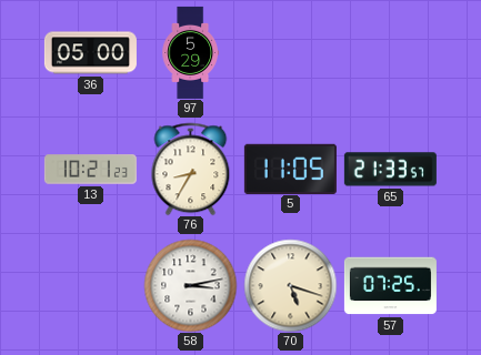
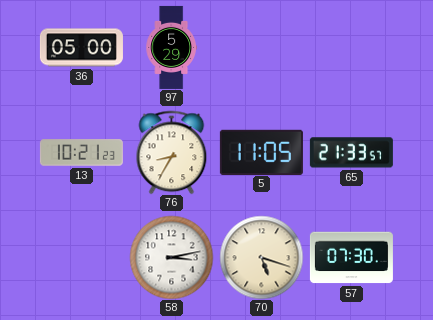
57: 07:25 -> 07:30 (351, 258)
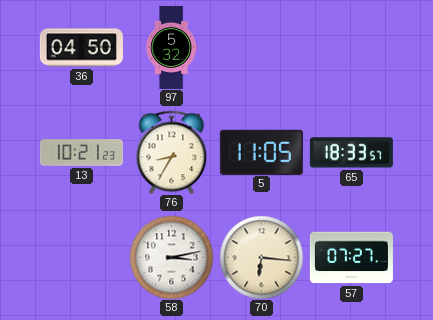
36: 05:00 -> 04:50 (81, 48)
97: 5:29 -> 5:32 (171, 47)
65: 21:33 -> 18:33 (351, 153)
70: 5:18 -> 6:16 (261, 257)
57: 07:30 -> 07:27 (351, 258)
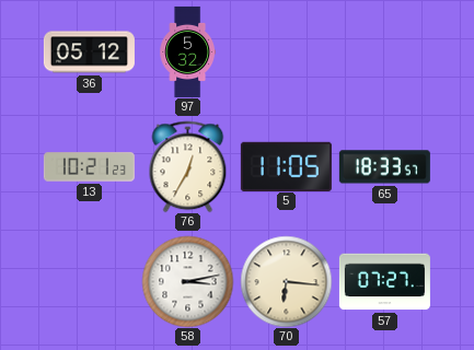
36: 04:50 -> 05:12 (89, 52)
76: 8:35 -> 12:35 (188, 166)
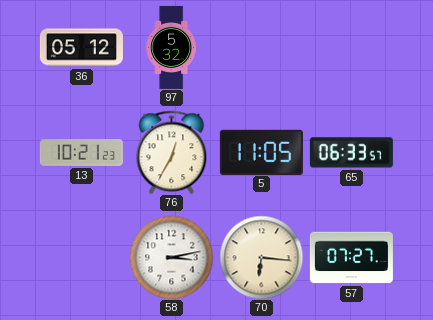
65: 18:33 -> 06:33 (351, 153)
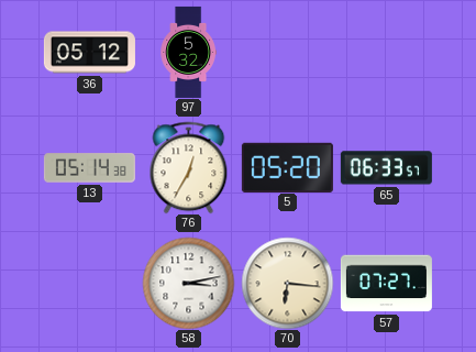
13: 10:21 -> 05:14 (89, 168)
5: 11:05 -> 05:20 (287, 167)
